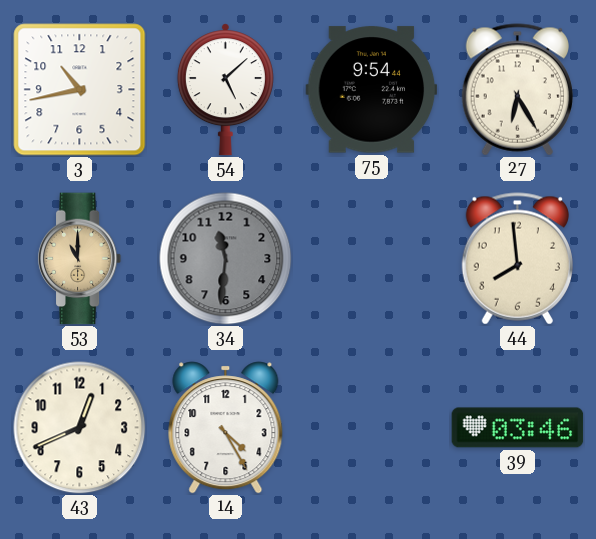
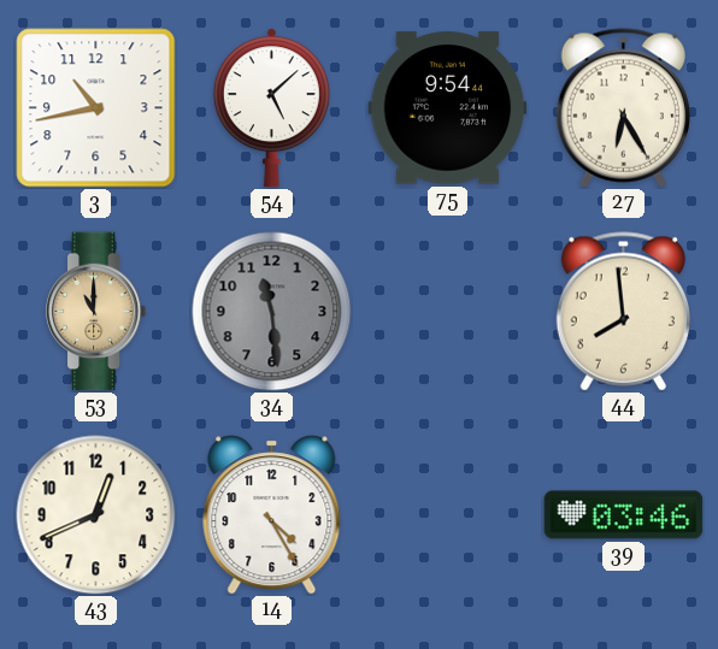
34: 11:31 -> 11:29 (272, 312)
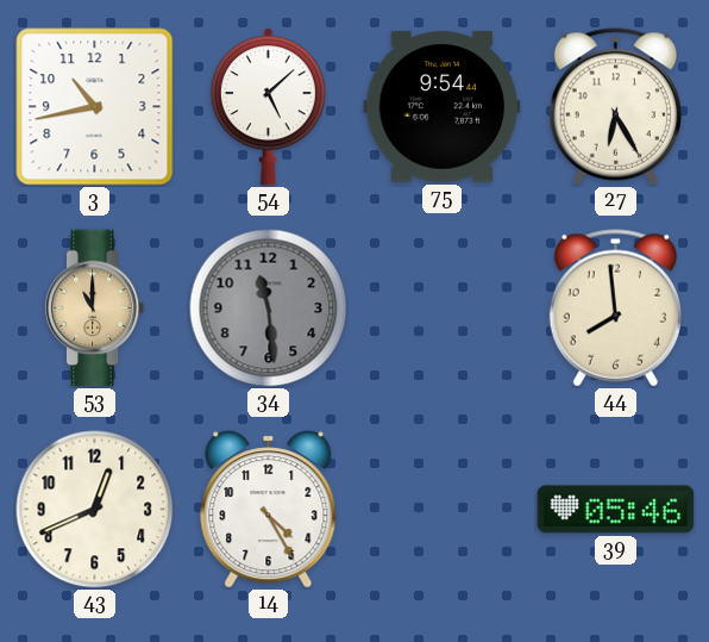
39: 03:46 -> 05:46 (616, 510)
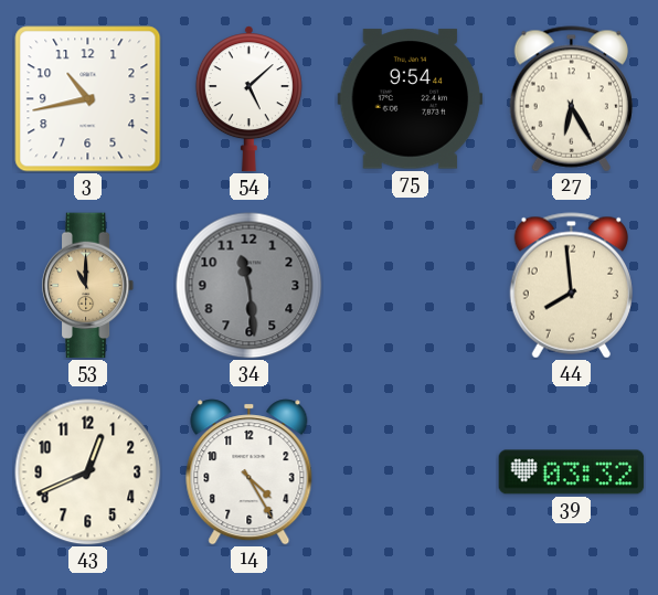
39: 05:46 -> 03:32 (572, 472)
